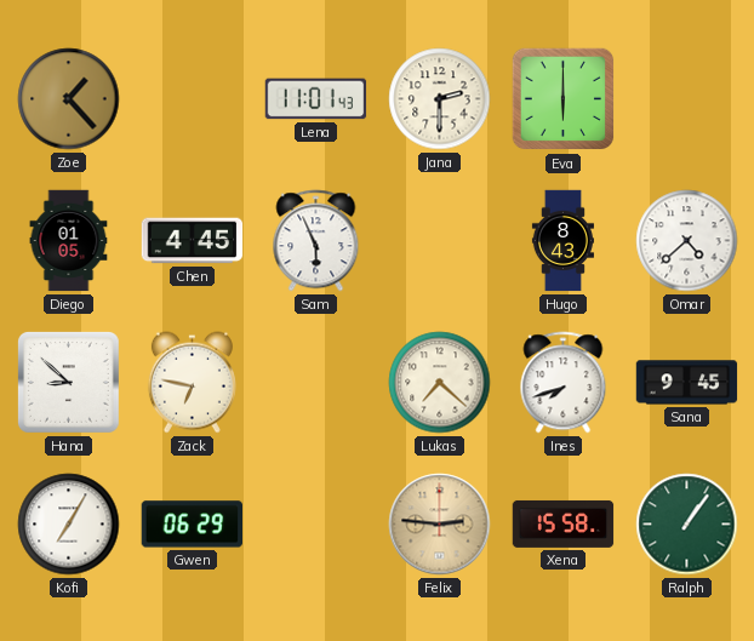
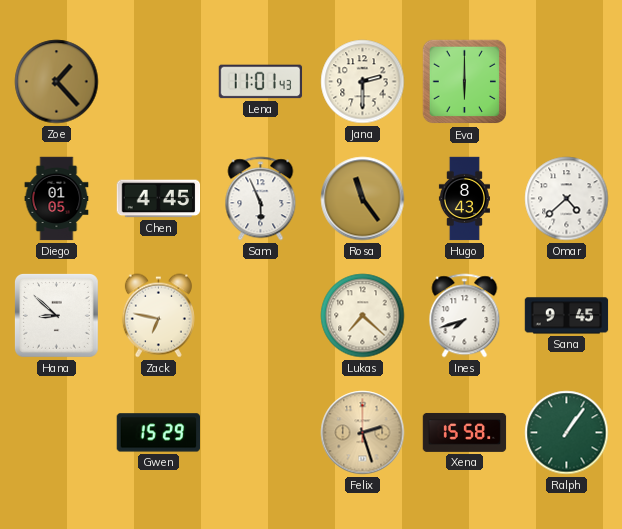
Rosa: none -> 11:24 (363, 199)
Kofi: 7:05 -> none (69, 525)
Gwen: 06:29 -> 15:29 (158, 433)
Felix: 2:46 -> 2:27 (363, 433)
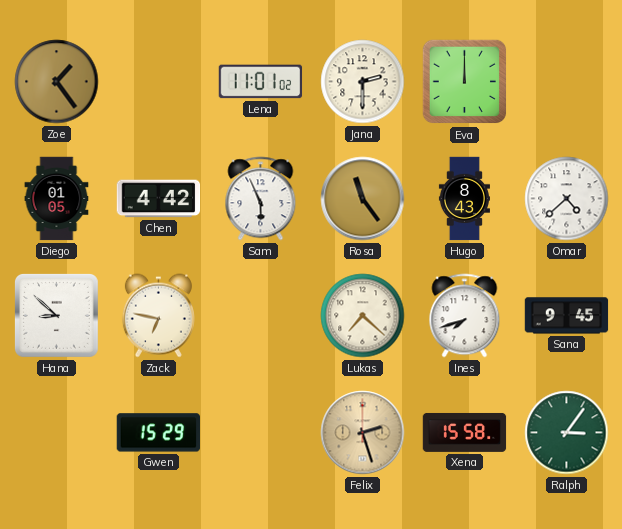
Zoe: 1:23 -> 1:24 (57, 82)
Lena: 11:01:43 -> 11:01:02 (261, 82)
Eva: 6:00 -> 12:00 (465, 82)
Chen: 4:45 -> 4:42 (159, 199)
Ralph: 1:06 -> 3:06 (567, 433)
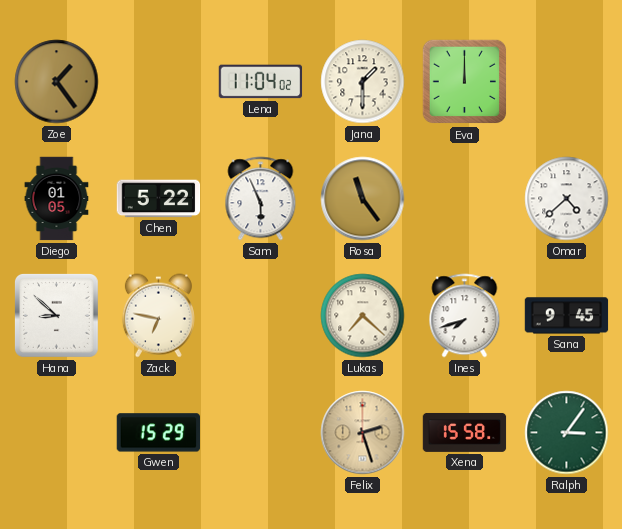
Lena: 11:01 -> 11:04 (261, 82)
Jana: 2:30 -> 1:30 (363, 82)
Chen: 4:42 -> 5:22 (159, 199)
Hugo: 8:43 -> none (464, 199)
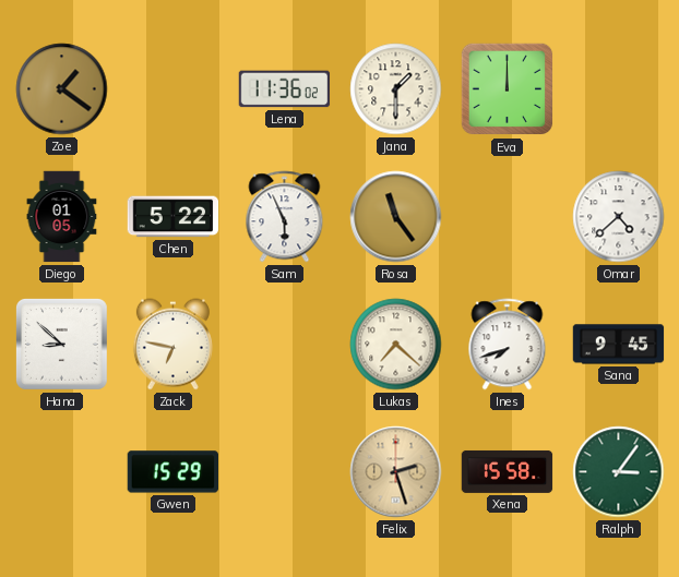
Zoe: 1:24 -> 1:21 (62, 89)
Lena: 11:04 -> 11:36 (285, 89)
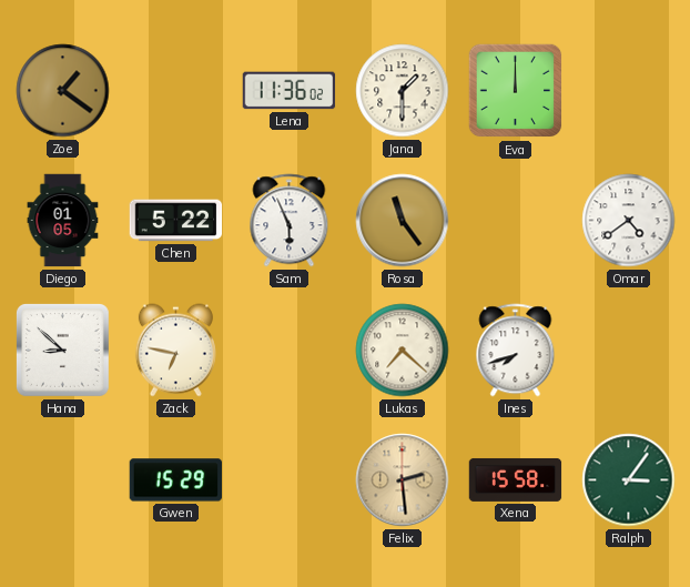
Omar: 4:38 -> 4:39 (629, 221)
Sana: 9:45 -> none (619, 345)
Felix: 2:27 -> 2:29 (403, 480)
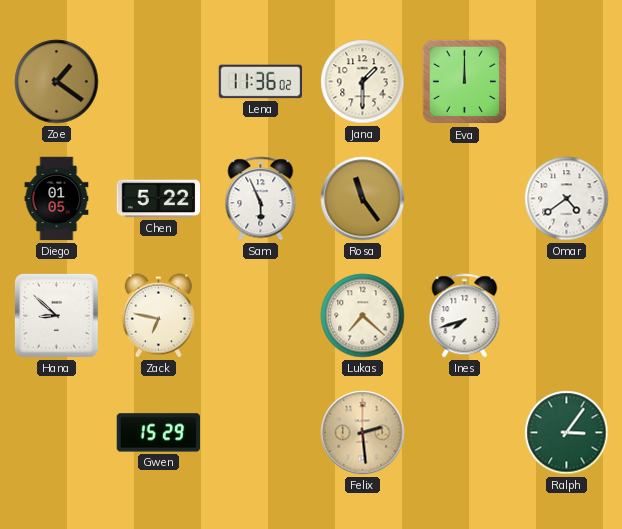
Xena: 15:58 -> none (516, 479)
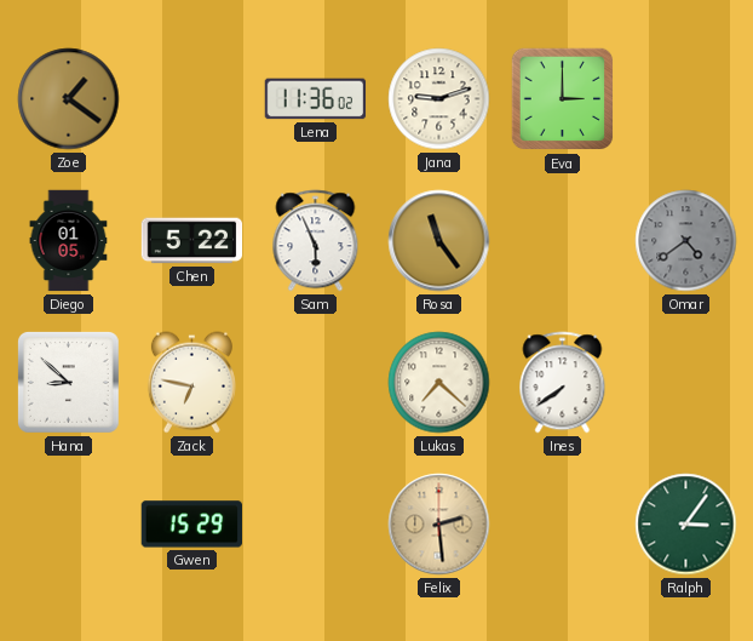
Jana: 1:30 -> 9:12 (439, 99)
Eva: 12:00 -> 3:00 (563, 99)
Omar dial: white -> grey (686, 241)
Ines: 7:42 -> 7:39 (563, 383)
